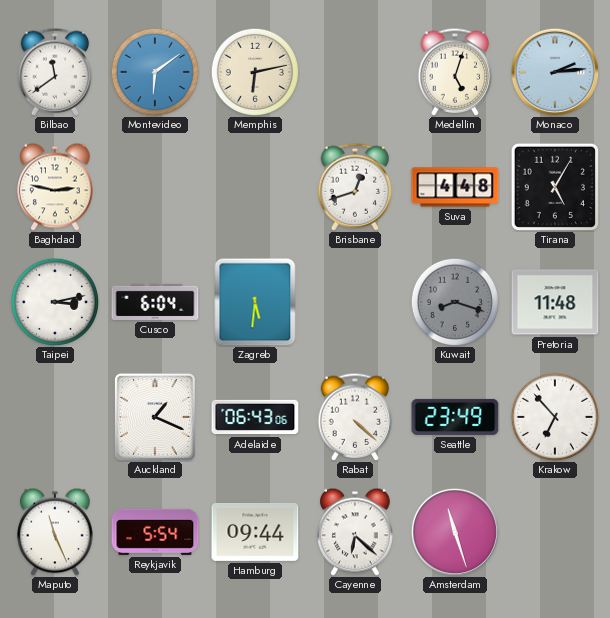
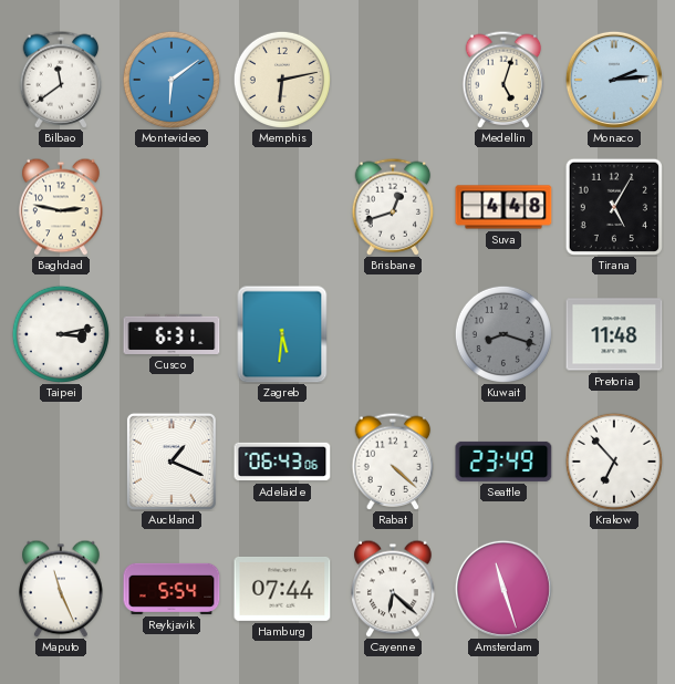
Cusco: 6:04 -> 6:31 (172, 334)
Hamburg: 09:44 -> 07:44 (282, 589)
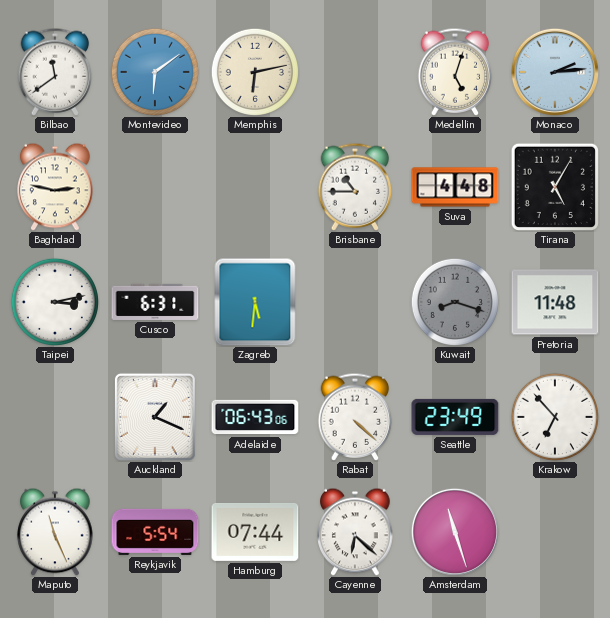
Brisbane: 12:42 -> 10:45 (355, 187)
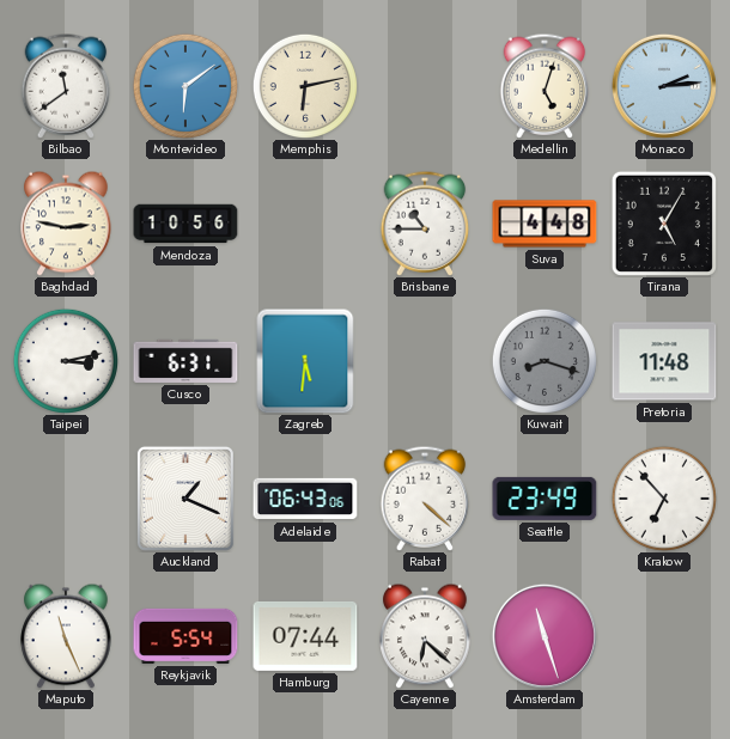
Mendoza: none -> 10:56 (185, 224)
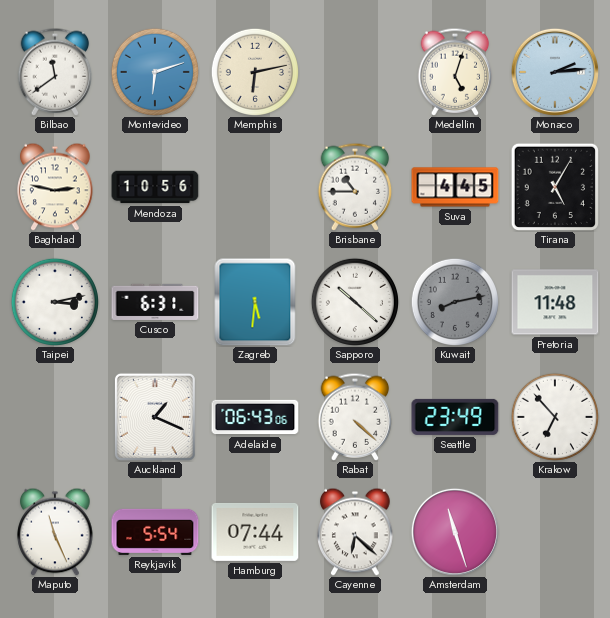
Montevideo: 6:09 -> 6:12 (155, 72)
Suva: 4:48 -> 4:45 (455, 187)
Sapporo: none -> 10:22 (355, 302)
Kuwait: 8:18 -> 8:13 (455, 302)
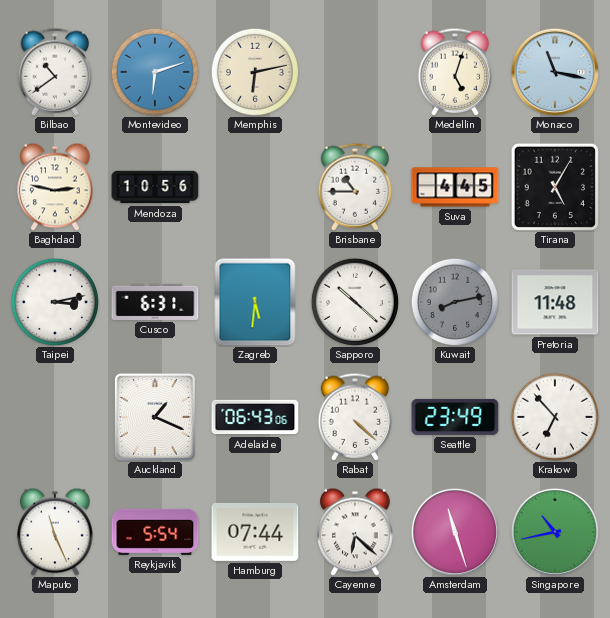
Bilbao: 11:39 -> 10:39 (55, 72)
Monaco: 2:14 -> 11:17 (555, 72)
Singapore: none -> 10:43 (555, 532)
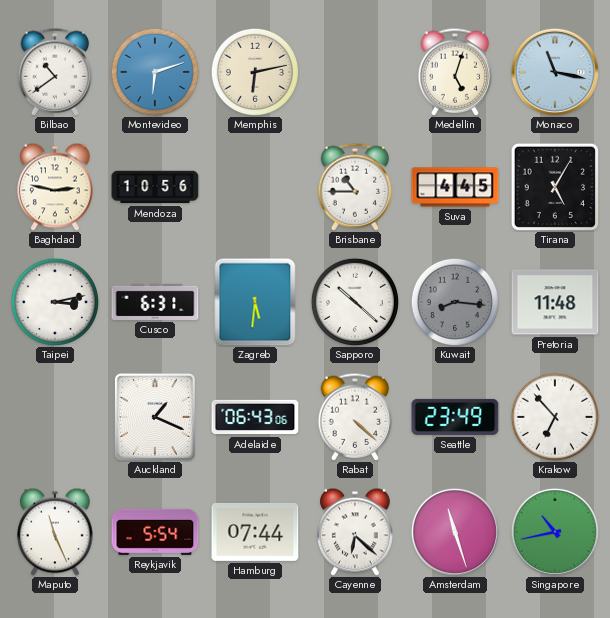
Kuwait: 8:13 -> 8:16 (455, 302)
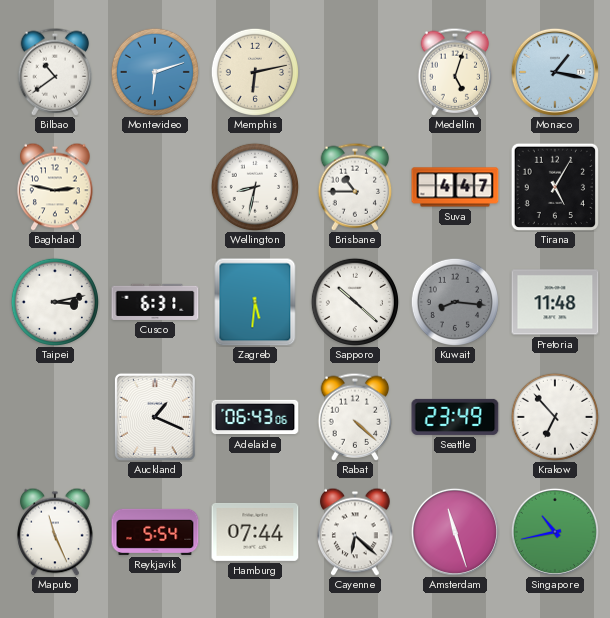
Monaco: 11:17 -> 1:17 (555, 72)
Mendoza: 10:56 -> none (155, 187)
Wellington: none -> 8:32 (255, 187)
Suva: 4:45 -> 4:47 (455, 187)
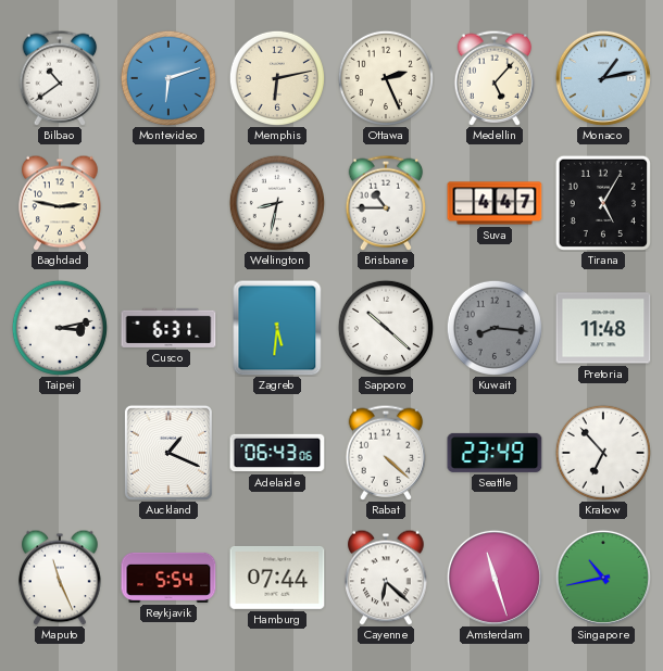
Ottawa: none -> 2:26 (386, 78)
Medellin: 5:03 -> 5:07 (495, 78)
Monaco: 1:17 -> 1:13 (603, 78)
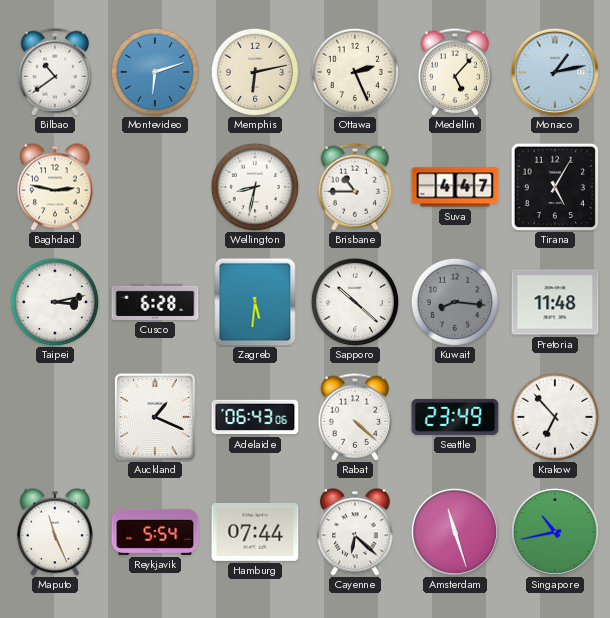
Cusco: 6:31 -> 6:28 (155, 302)
